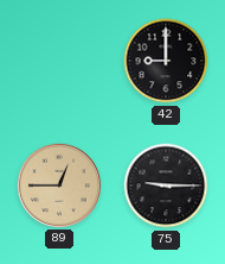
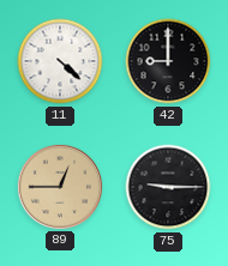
11: none -> 4:22 (60, 61)
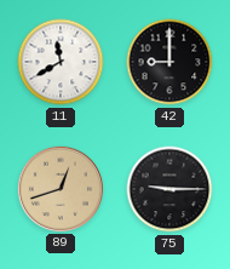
11: 4:22 -> 11:40 (61, 62)
89: 12:45 -> 12:42 (59, 188)
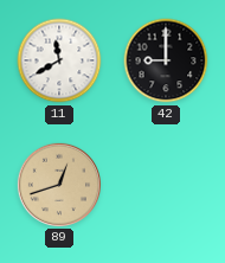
75: 9:15 -> none (169, 189)
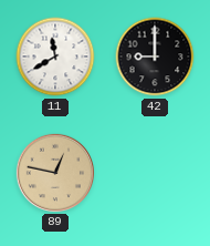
89: 12:42 -> 12:47 (54, 172)
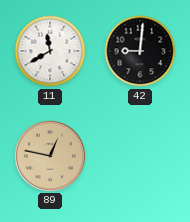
42: 9:00 -> 9:01 (140, 51)
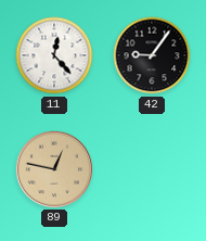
11: 11:40 -> 12:23 (54, 55)
42: 9:01 -> 9:06 (152, 55)
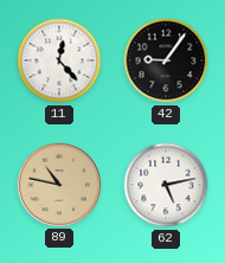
89: 12:47 -> 10:47 (58, 184)
62: none -> 5:13 (166, 185)
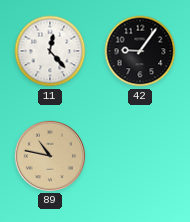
62: 5:13 -> none (166, 185)
